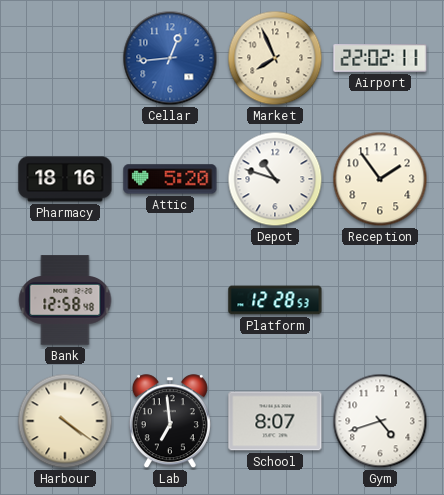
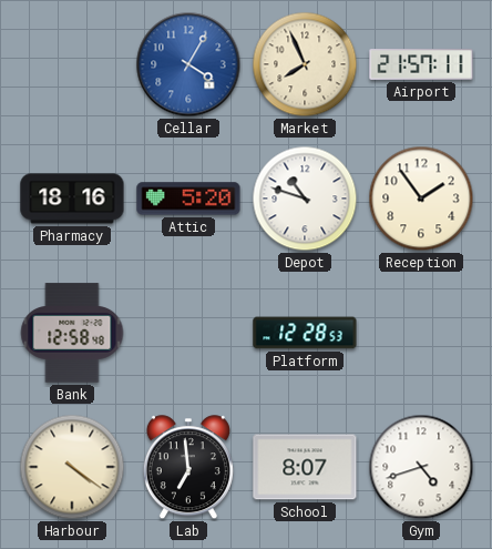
Cellar: 12:44 -> 4:05 (188, 64)
Airport: 22:02 -> 21:57 (421, 64)
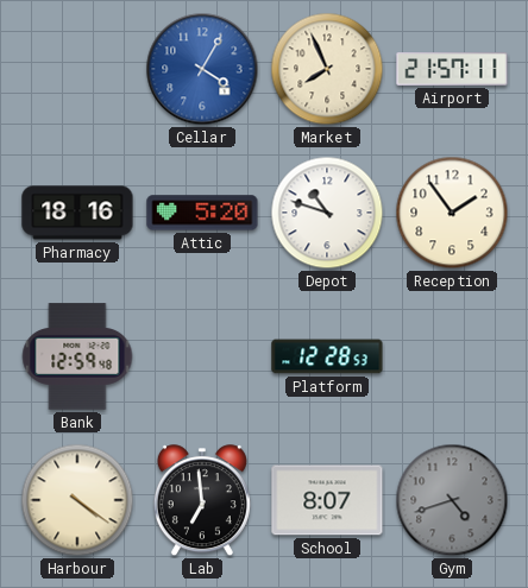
Bank: 12:58 -> 12:59 (77, 356)
Gym dial: white -> grey (452, 500)
